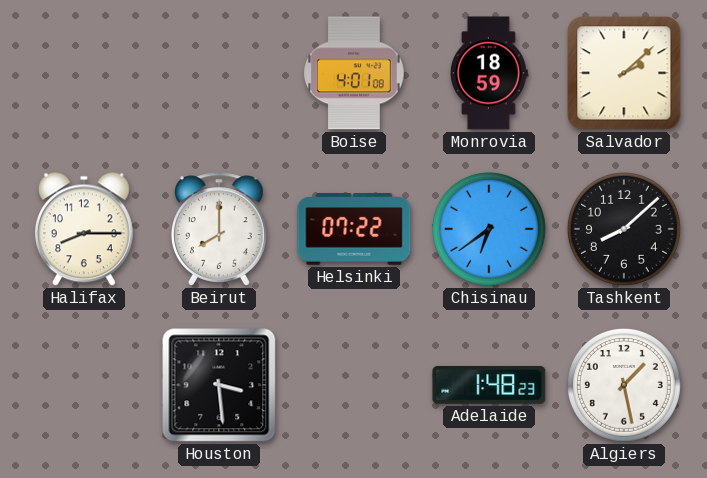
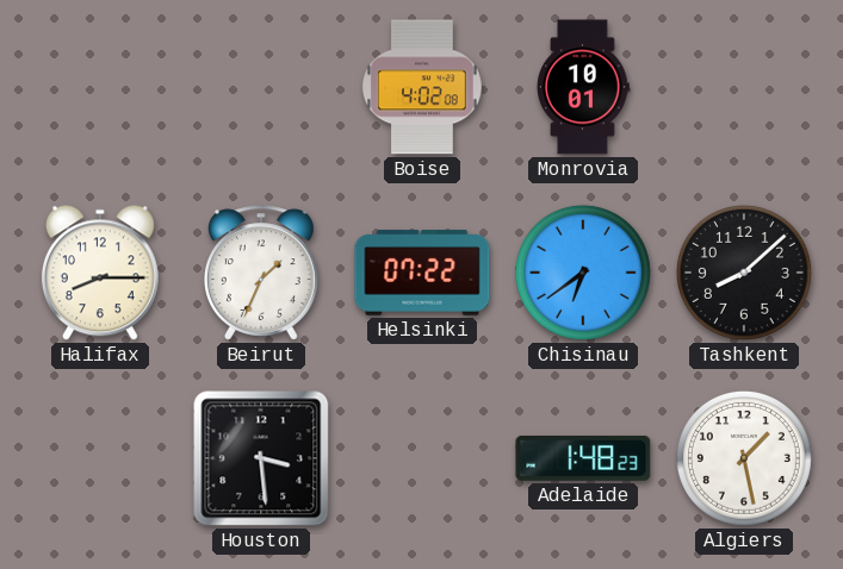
Boise: 4:01 -> 4:02 (423, 87)
Monrovia: 18:59 -> 10:01 (583, 87)
Salvador: 2:08 -> none (624, 73)
Beirut: 8:00 -> 1:34 (261, 273)
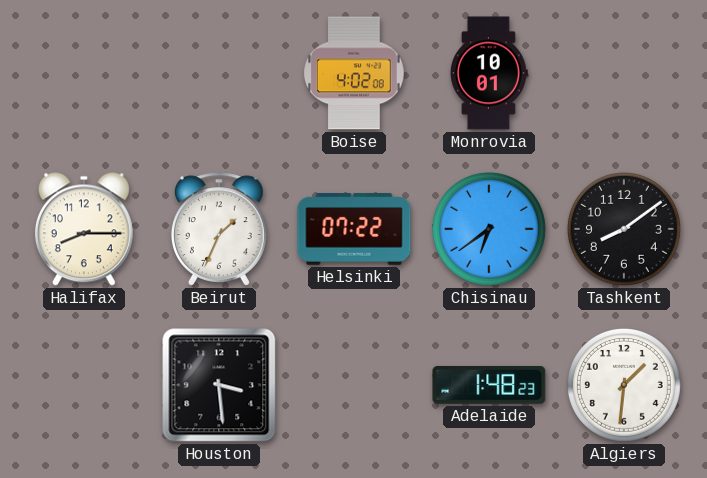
Tashkent: 8:08 -> 8:09 (624, 229)
Algiers: 1:28 -> 1:31 (624, 385)
